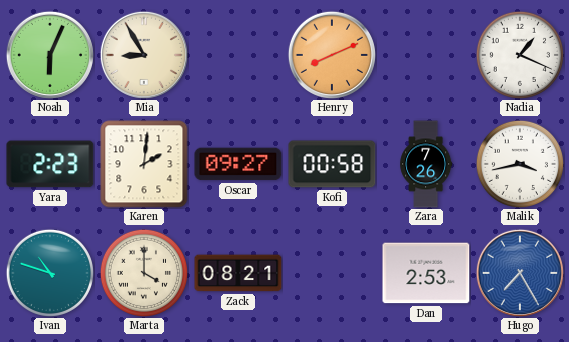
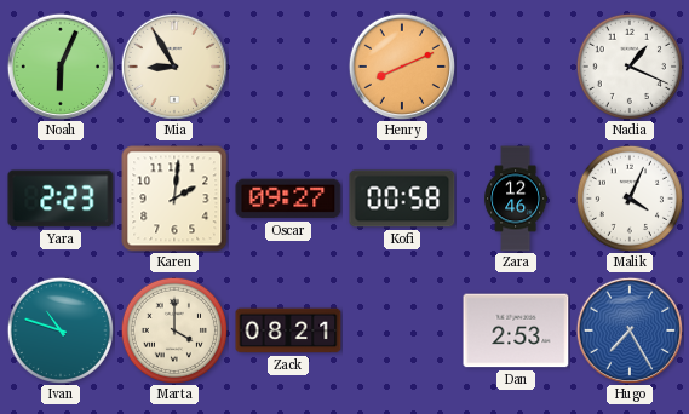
Zara: 7:26 -> 12:46 (516, 199)
Malik: 3:43 -> 4:04 (628, 197)
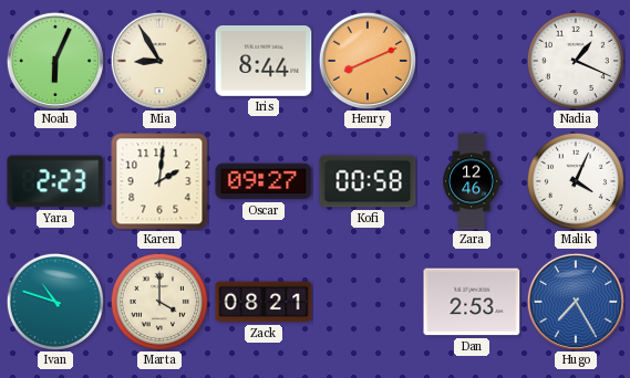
Iris: none -> 8:44 (264, 61)
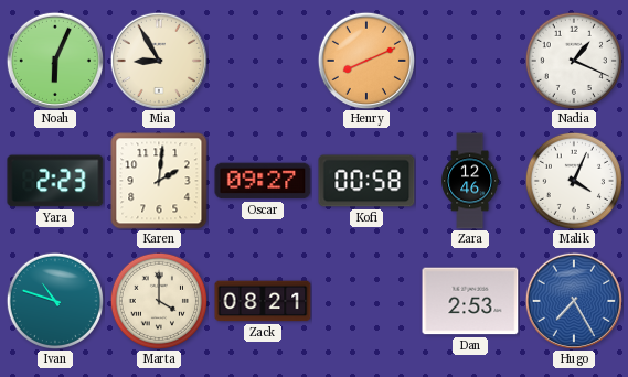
Iris: 8:44 -> none (264, 61)
